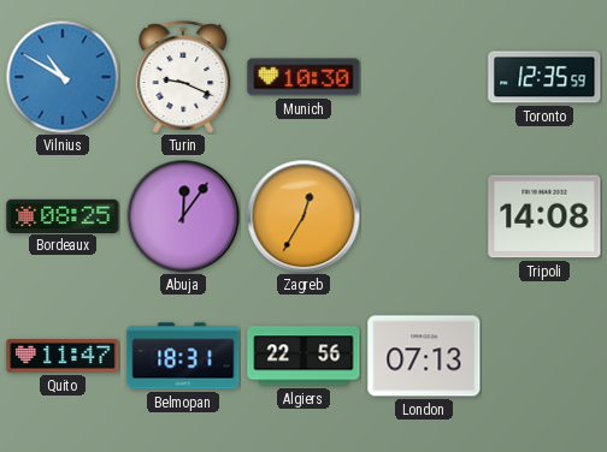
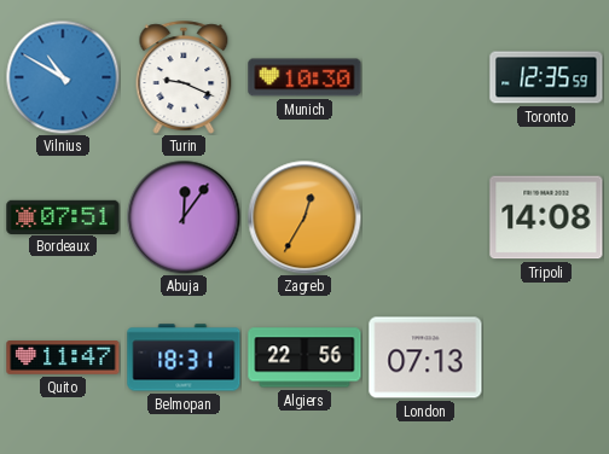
Bordeaux: 08:25 -> 07:51 (63, 216)
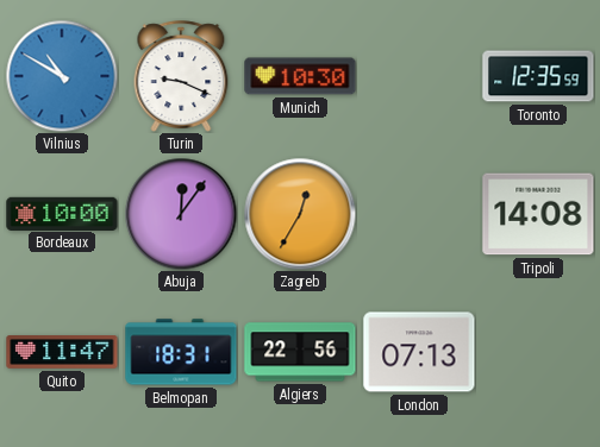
Bordeaux: 07:51 -> 10:00 (62, 213)
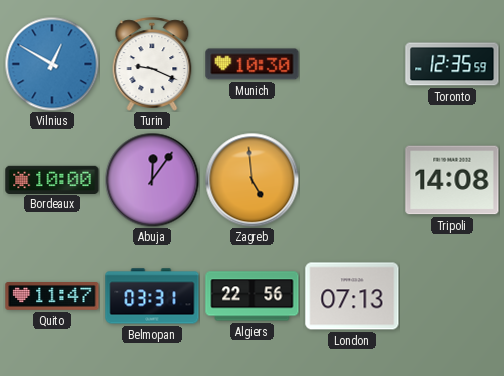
Vilnius: 10:50 -> 12:50 (52, 64)
Zagreb: 12:35 -> 4:59 (252, 180)
Belmopan: 18:31 -> 03:31 (152, 296)
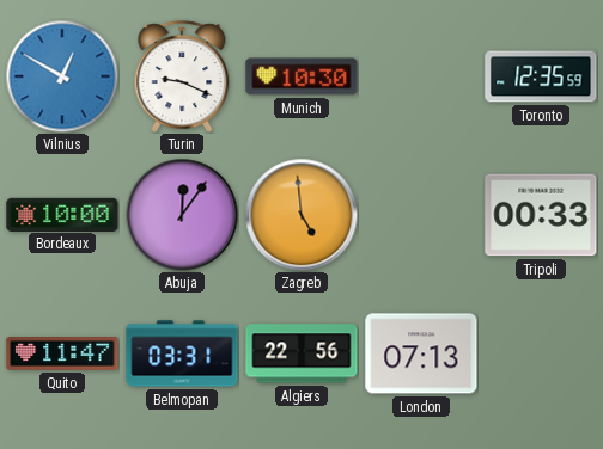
Tripoli: 14:08 -> 00:33 (541, 215)
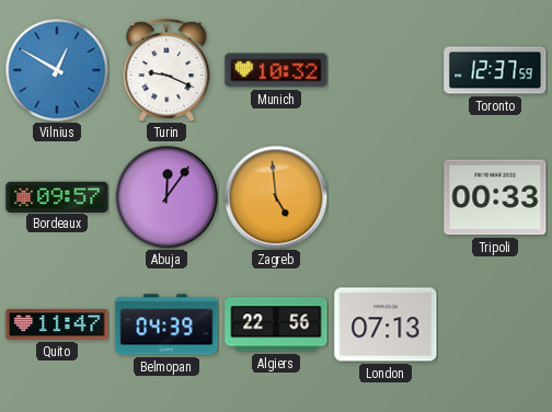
Munich: 10:30 -> 10:32 (276, 70)
Toronto: 12:35 -> 12:37 (495, 70)
Bordeaux: 10:00 -> 09:57 (57, 196)
Belmopan: 03:31 -> 04:39 (166, 324)
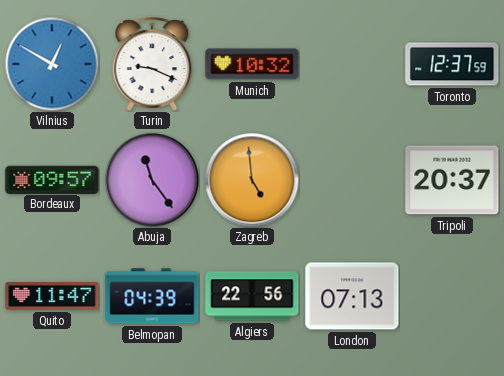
Abuja: 12:06 -> 11:24 (152, 180)
Tripoli: 00:33 -> 20:37 (452, 180)
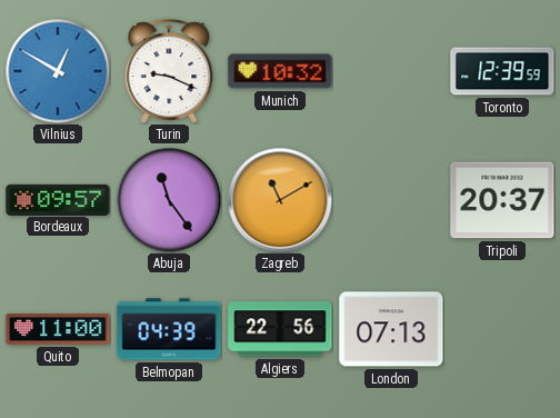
Toronto: 12:37 -> 12:39 (502, 71)
Zagreb: 4:59 -> 11:10 (280, 200)
Quito: 11:47 -> 11:00 (58, 329)
